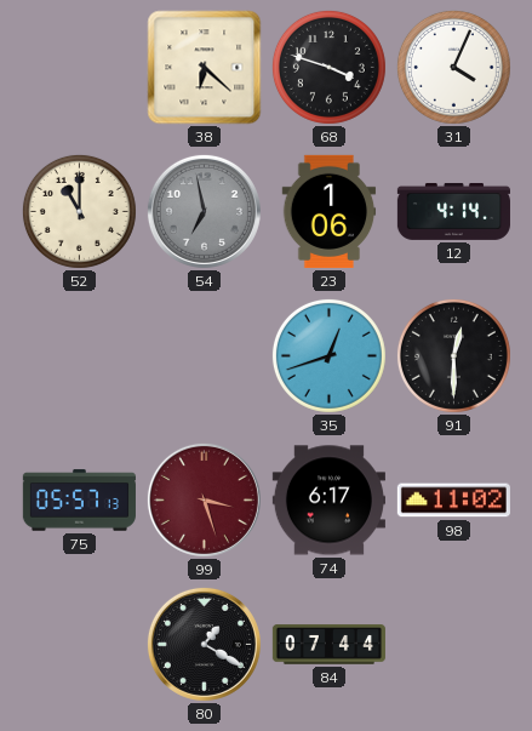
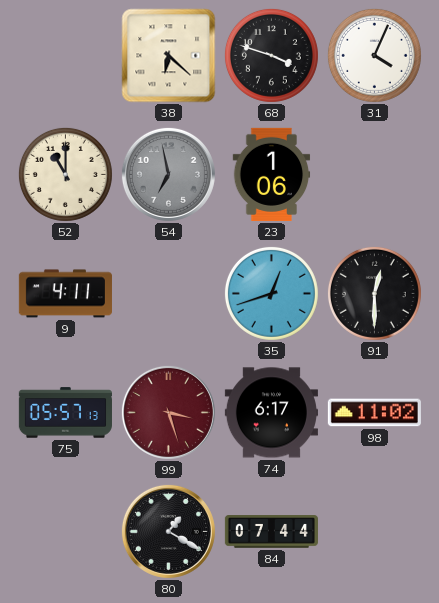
12: 4:14 -> none (453, 211)
9: none -> 4:11 (65, 294)
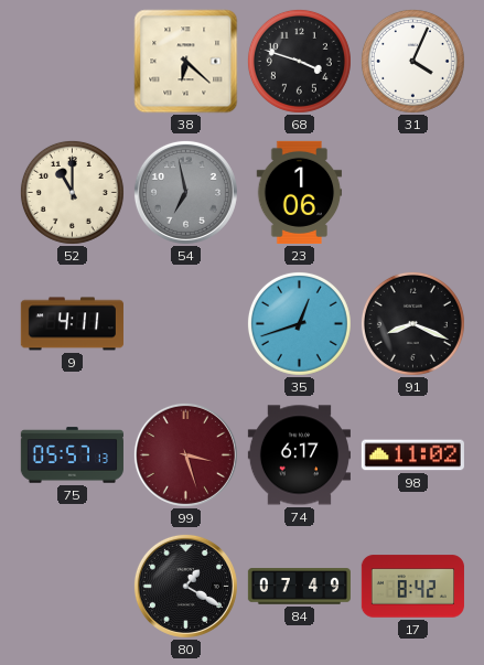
91: 12:30 -> 8:19 (412, 323)
84: 07:44 -> 07:49 (299, 587)
17: none -> 8:42 (412, 587)
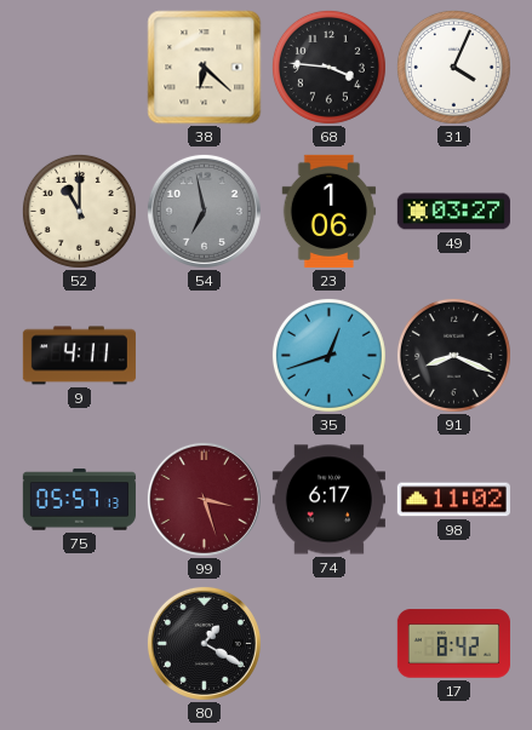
68: 3:48 -> 3:46 (328, 67)
49: none -> 03:27 (453, 212)
84: 07:49 -> none (299, 587)
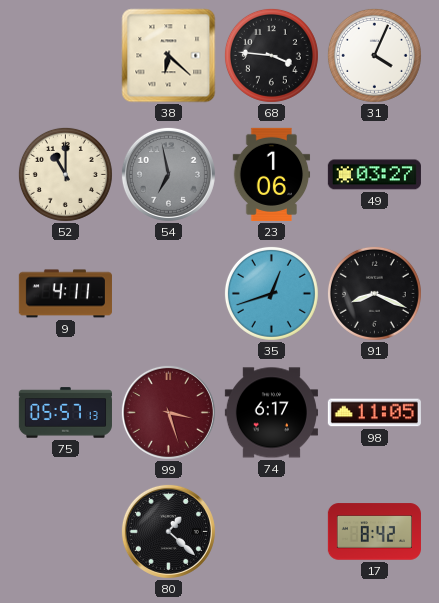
98: 11:02 -> 11:05 (374, 413)
80: 1:20 -> 1:22 (168, 531)
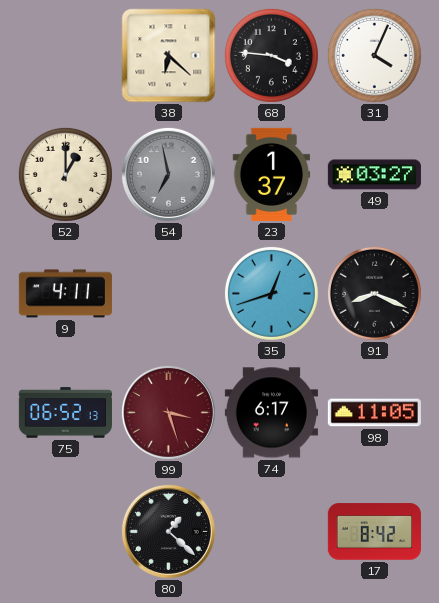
52: 11:00 -> 1:00 (65, 174)
23: 1:06 -> 1:37 (272, 174)
75: 05:57 -> 06:52 (65, 413)
